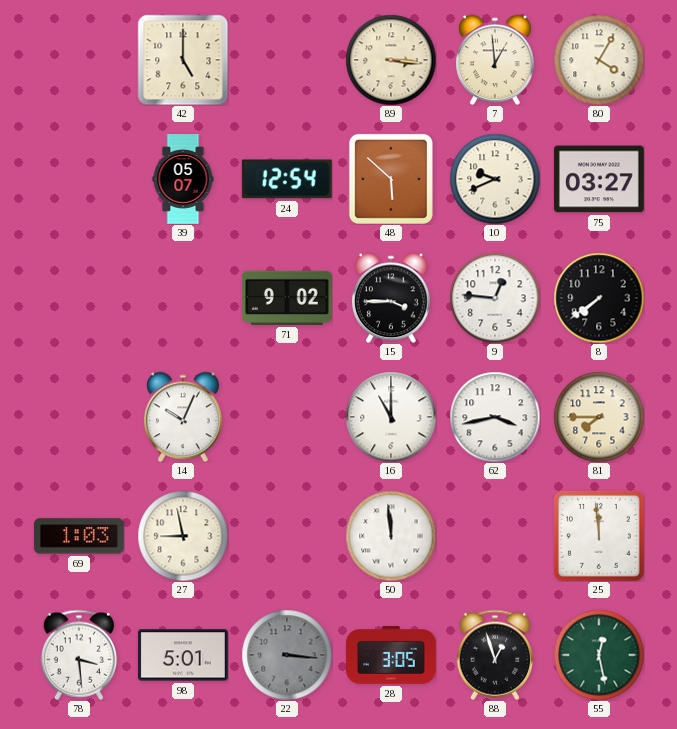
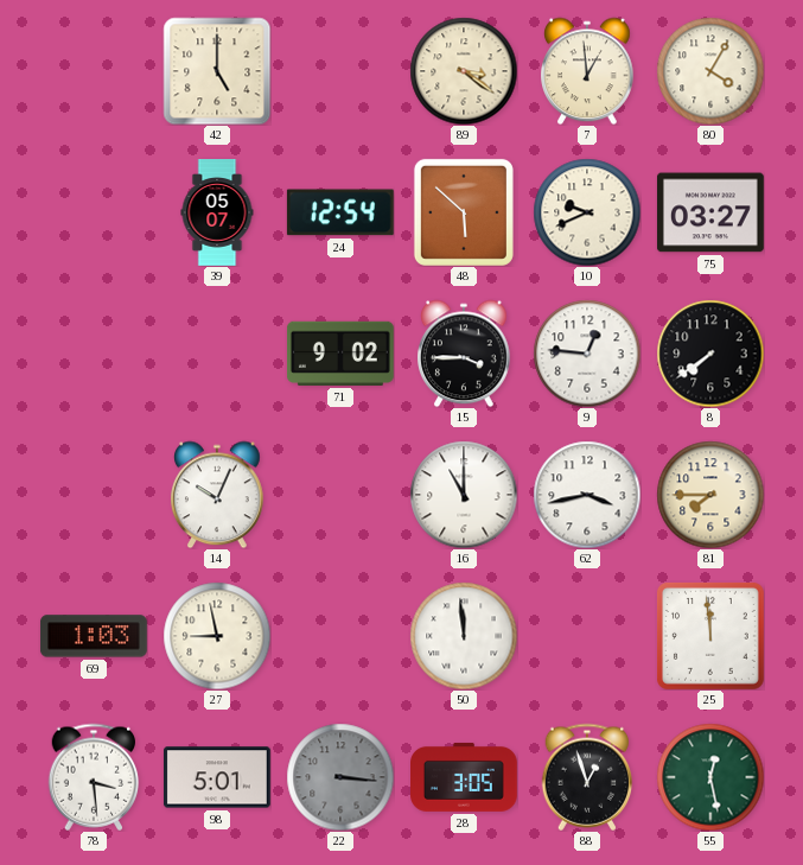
89: 3:16 -> 3:21 (464, 71)
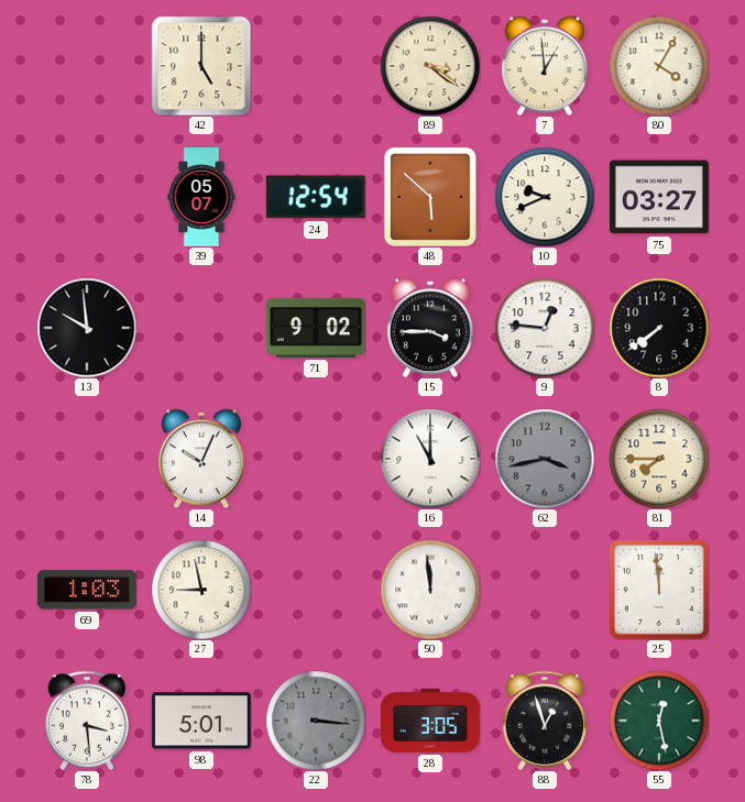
13: none -> 9:59 (87, 328)
62 dial: white -> grey (545, 459)
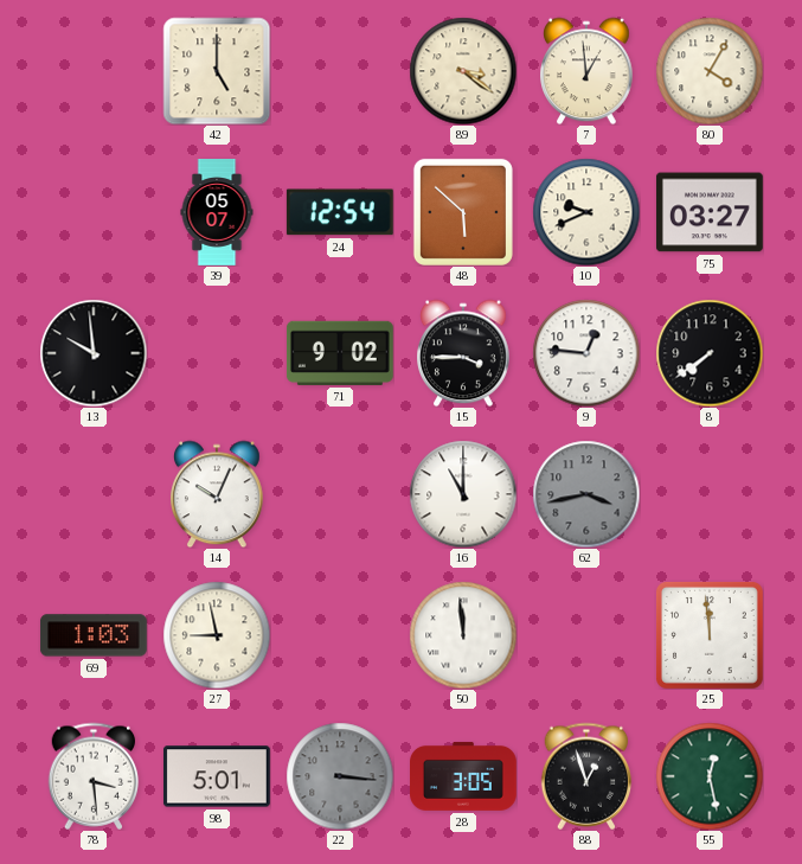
81: 7:45 -> none (659, 459)
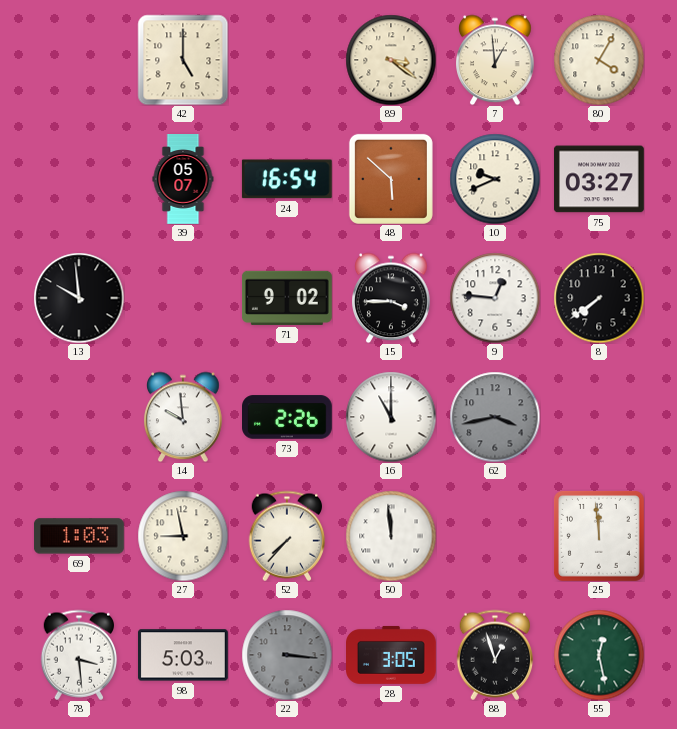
24: 12:54 -> 16:54 (287, 179)
14: 10:04 -> 9:59 (184, 417)
73: none -> 2:26 (288, 417)
52: none -> 7:37 (287, 536)
98: 5:01 -> 5:03 (183, 655)
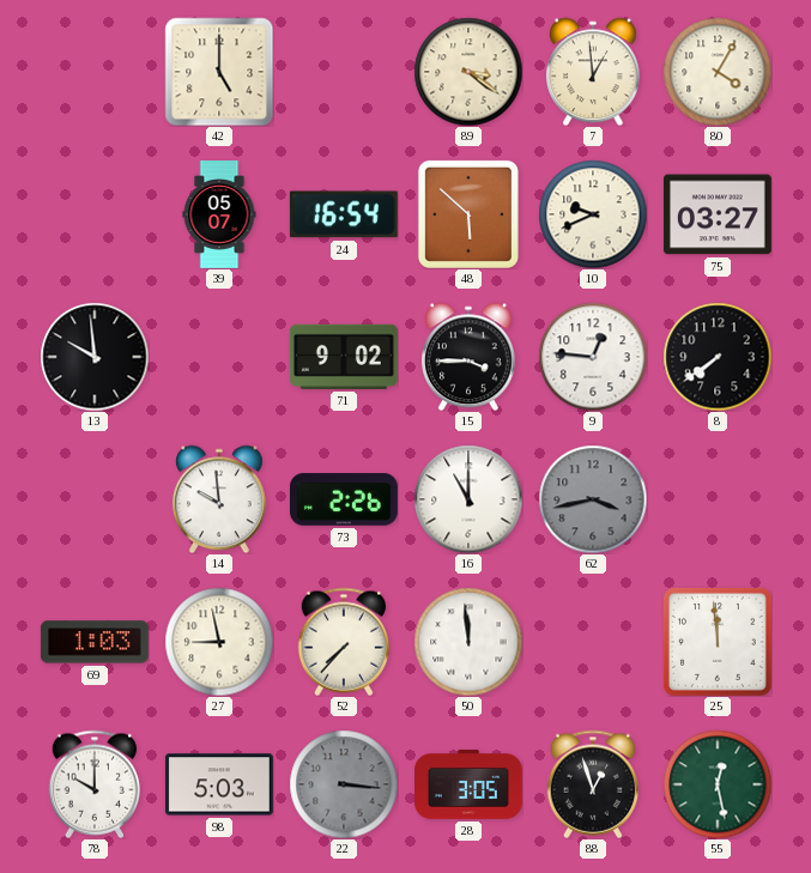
78: 3:29 -> 10:00 (95, 784)
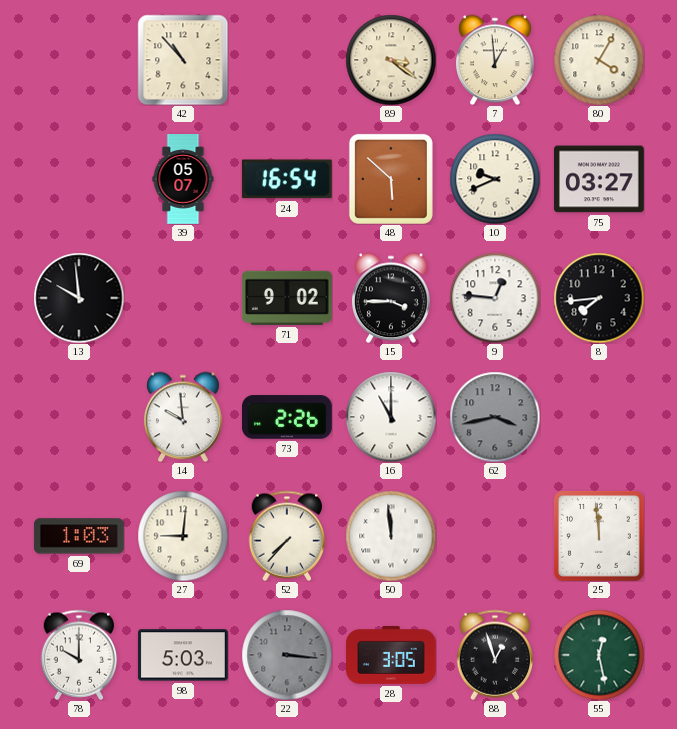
42: 5:00 -> 10:53 (183, 60)
8: 7:39 -> 7:44 (599, 298)
27: 8:58 -> 9:01 (183, 536)
